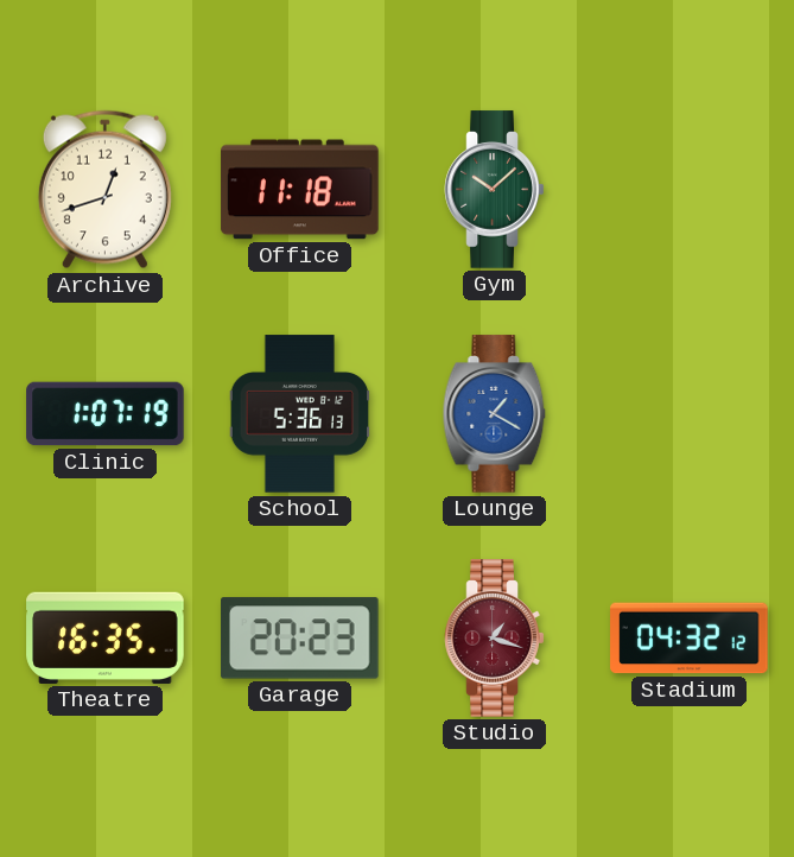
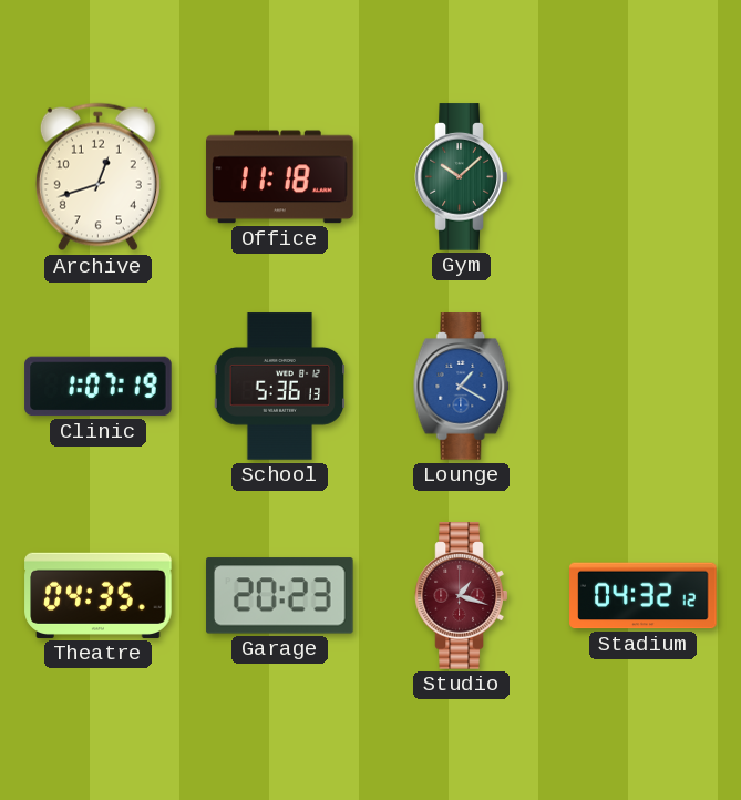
Theatre: 16:35 -> 04:35 (99, 595)
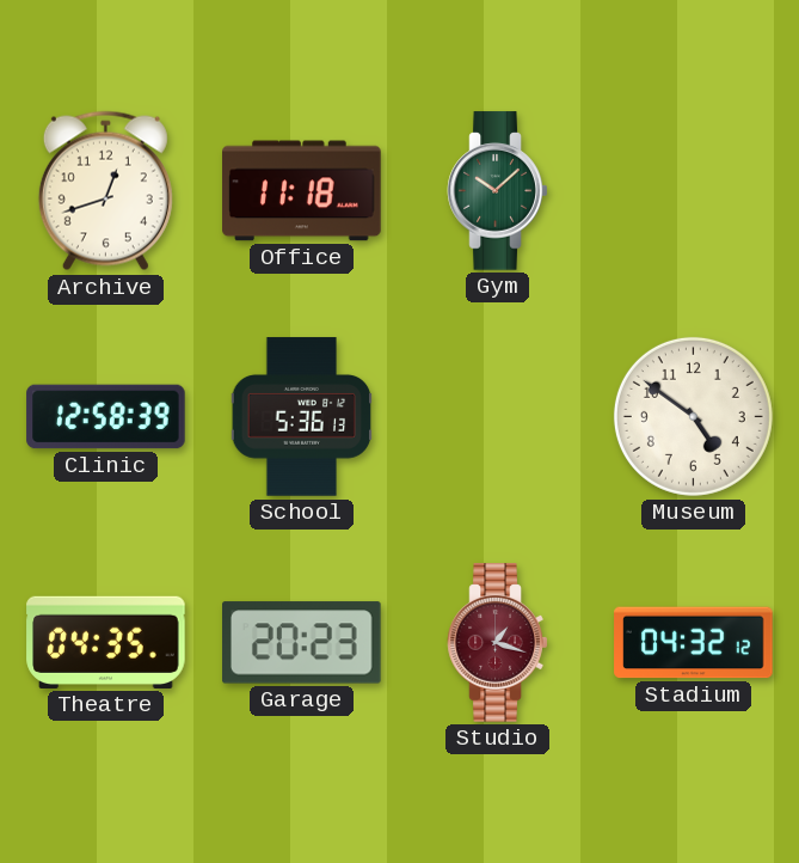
Clinic: 1:07 -> 12:58 (106, 417)
Lounge: 1:20 -> none (462, 387)
Museum: none -> 4:51 (693, 416)
